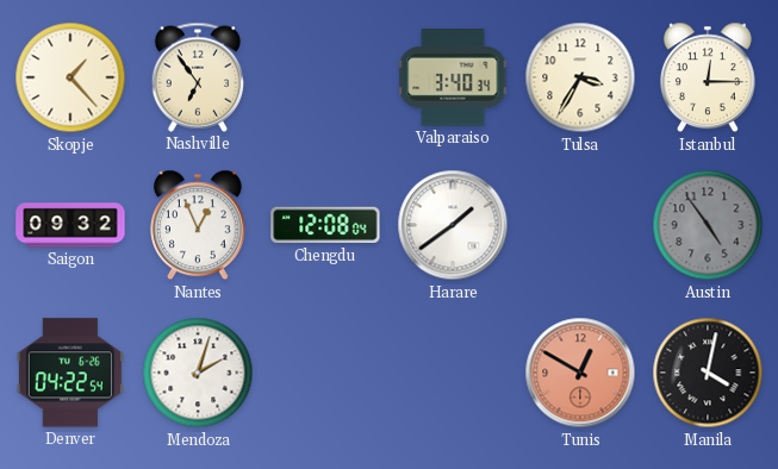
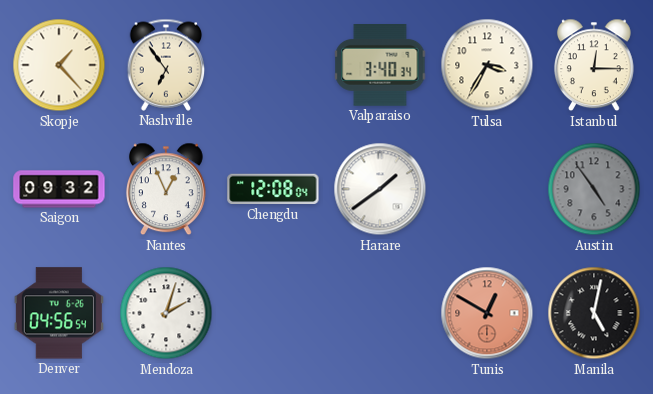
Denver: 04:22 -> 04:56 (59, 313)
Manila: 4:02 -> 5:02 (594, 313)
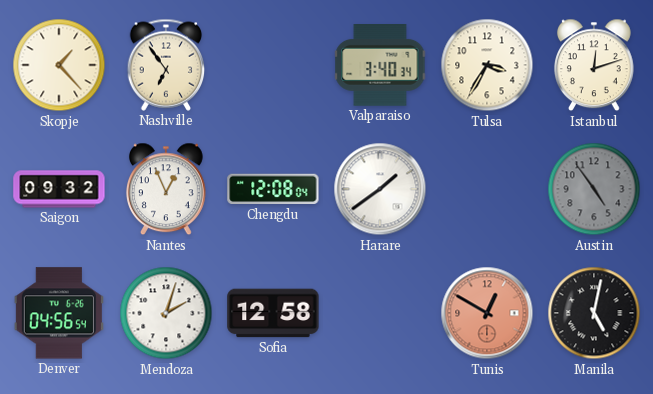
Istanbul: 12:15 -> 12:12 (594, 65)
Sofia: none -> 12:58 (273, 313)
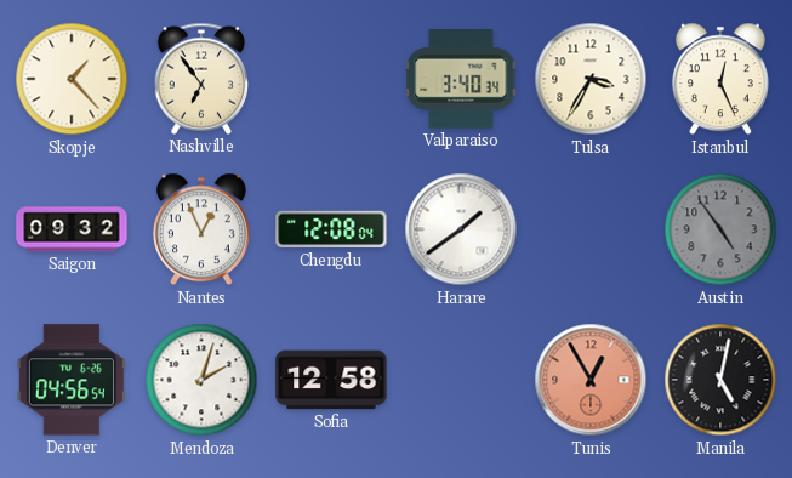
Istanbul: 12:12 -> 12:26 (720, 79)
Tunis: 12:50 -> 12:55 (591, 380)
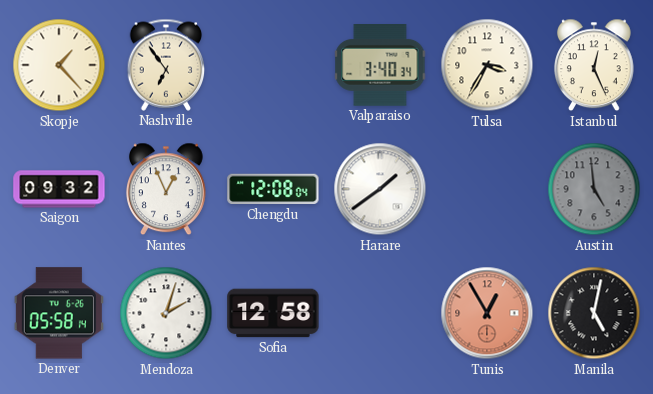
Austin: 4:54 -> 4:59 (594, 189)
Denver: 04:56 -> 05:58 (59, 313)
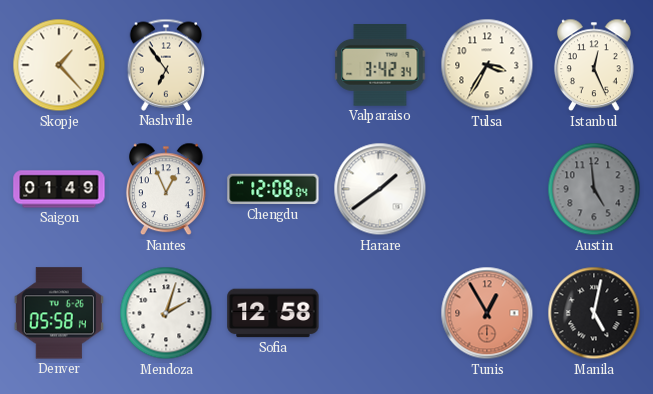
Valparaiso: 3:40 -> 3:42 (380, 66)
Saigon: 09:32 -> 01:49 (59, 189)
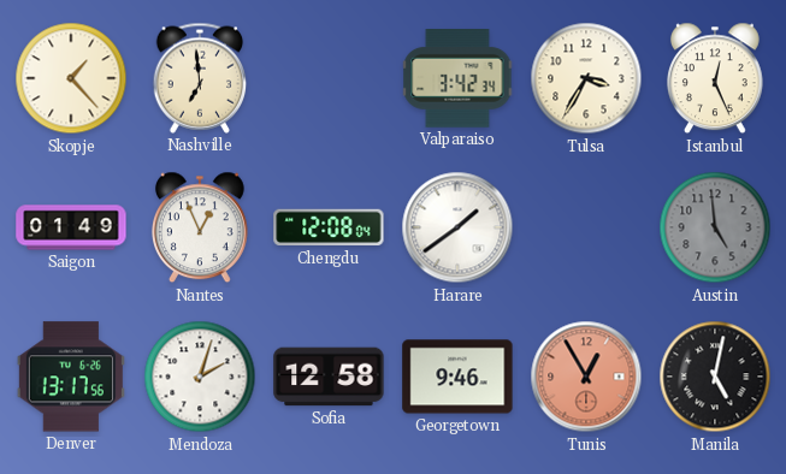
Nashville: 6:54 -> 6:59 (200, 78)
Denver: 05:58 -> 13:17 (71, 377)
Georgetown: none -> 9:46 (457, 377)
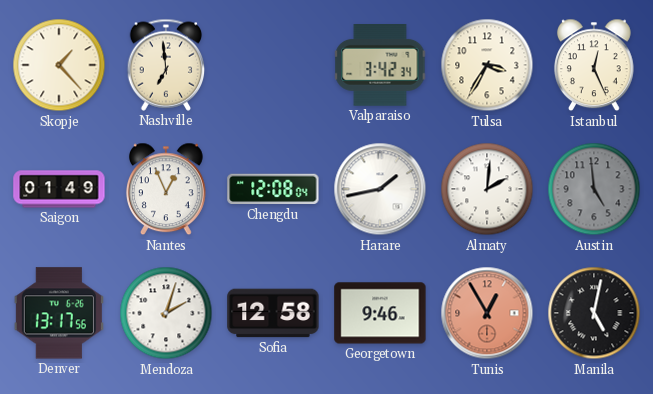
Harare: 1:39 -> 1:43 (380, 189)
Almaty: none -> 2:01 (487, 189)
